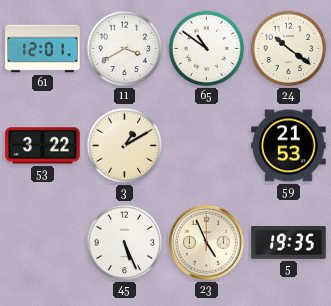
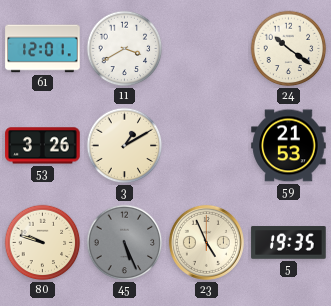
65: 10:51 -> none (207, 49)
53: 3:22 -> 3:26 (43, 146)
80: none -> 9:48 (43, 243)
45 dial: white -> grey (125, 243)
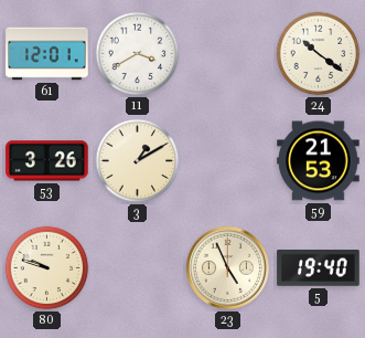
45: 5:26 -> none (125, 243)
5: 19:35 -> 19:40 (319, 268)
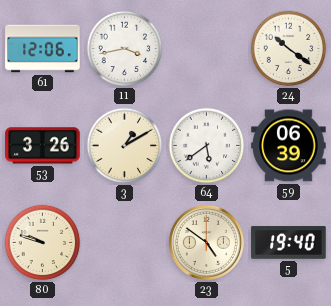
61: 12:01 -> 12:06 (43, 49)
11: 3:40 -> 3:43 (125, 49)
64: none -> 5:39 (207, 146)
59: 21:53 -> 06:39 (289, 146)
23: 4:56 -> 4:51 (206, 242)
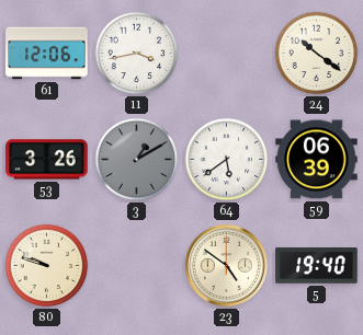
3 dial: cream -> grey (137, 160)
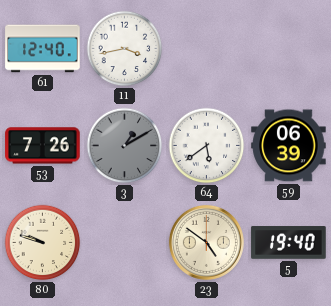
61: 12:06 -> 12:40 (43, 49)
24: 10:21 -> none (317, 54)
53: 3:26 -> 7:26 (43, 146)
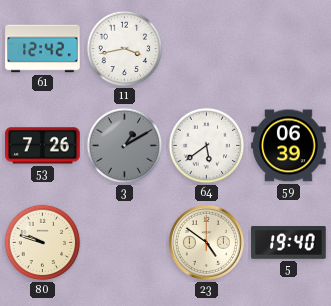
61: 12:40 -> 12:42 (43, 49)
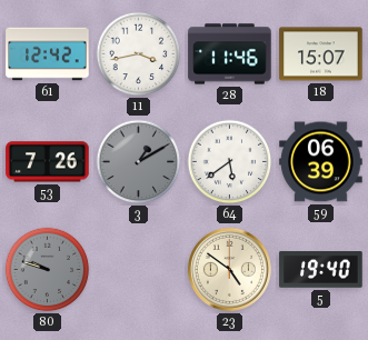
28: none -> 11:46 (230, 54)
18: none -> 15:07 (321, 54)
80 dial: cream -> grey (48, 270)
